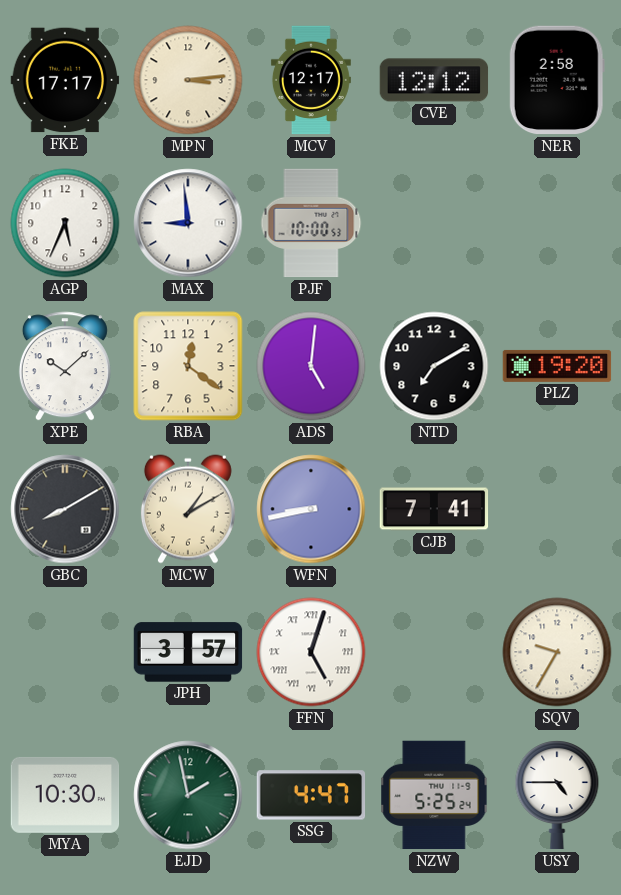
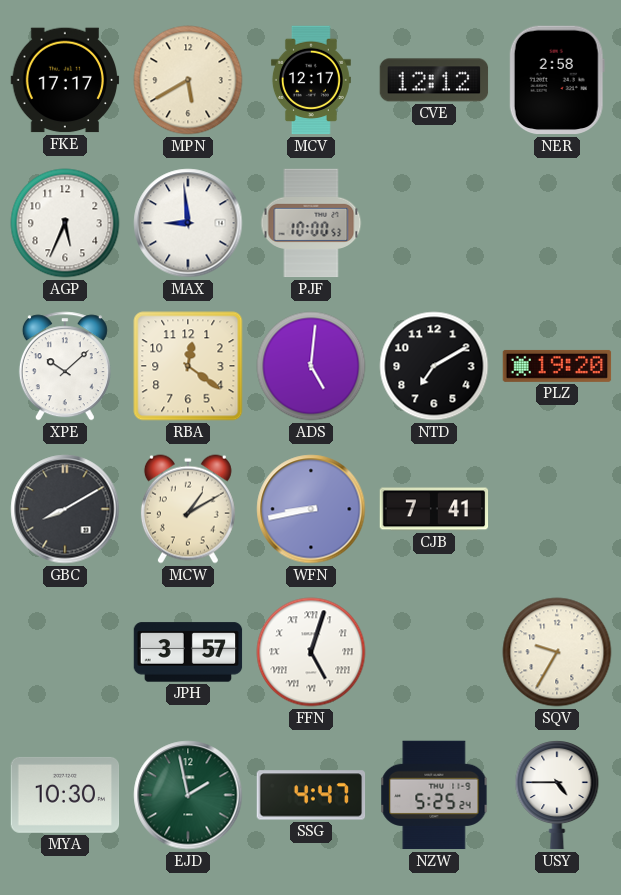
MPN: 3:14 -> 5:40 (188, 80)
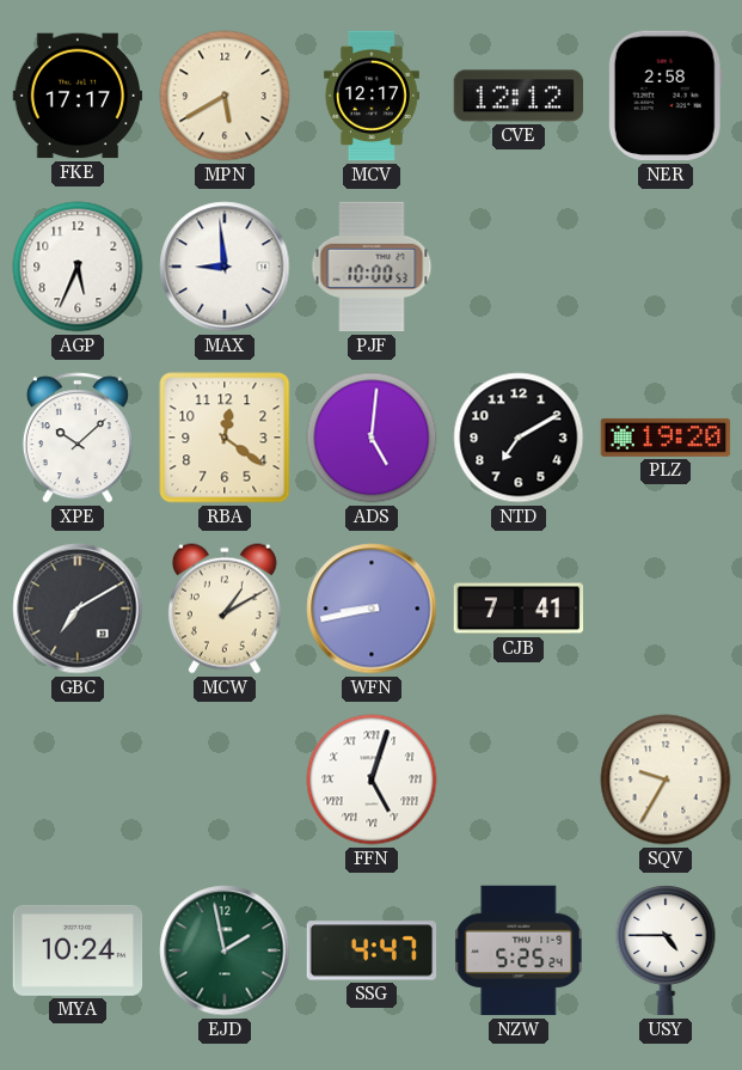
GBC: 8:10 -> 7:10 (78, 609)
JPH: 3:57 -> none (188, 652)
MYA: 10:30 -> 10:24 (78, 950)
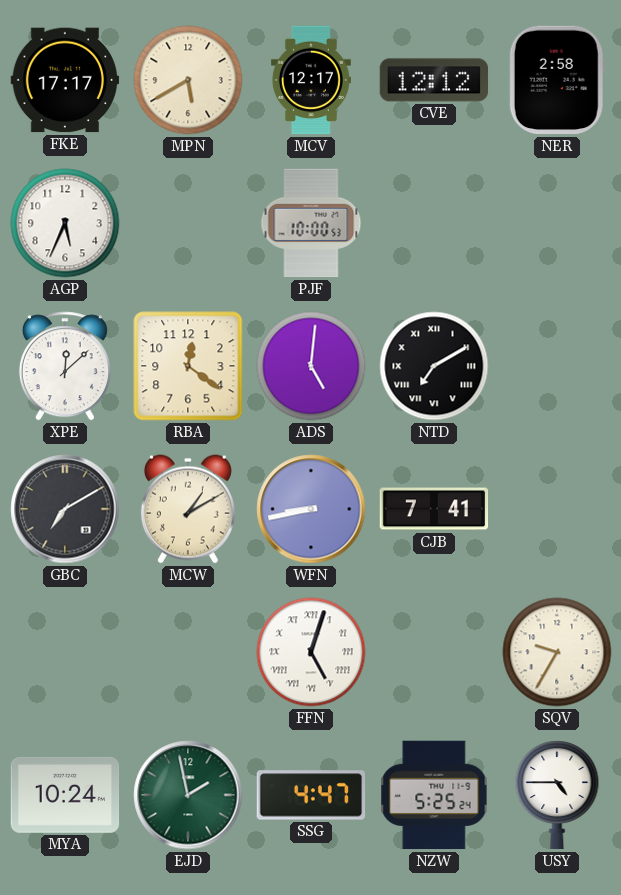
MAX: 8:59 -> none (225, 267)
XPE: 10:08 -> 12:08 (65, 366)
NTD numerals: Arabic -> Roman (434, 366)
PLZ: 19:20 -> none (666, 438)
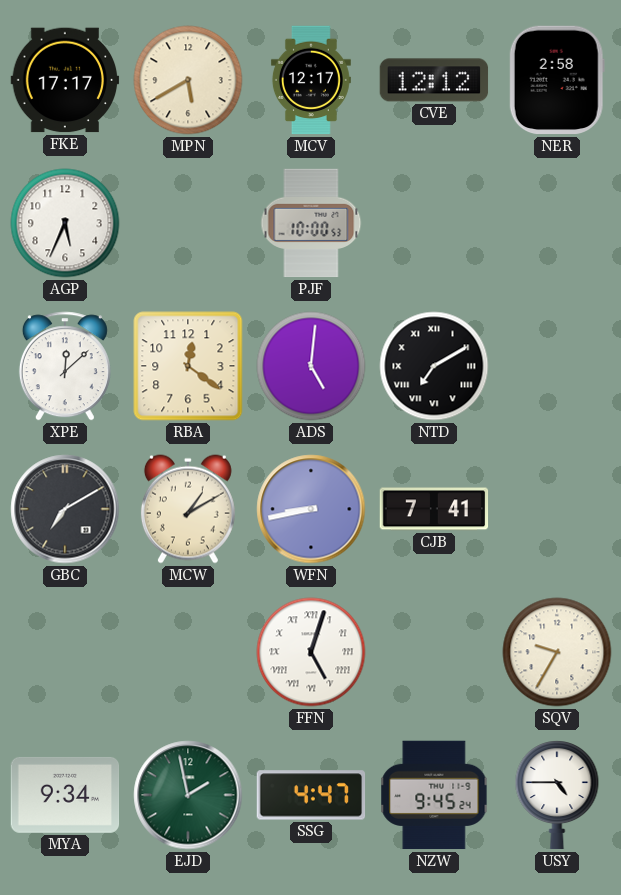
MYA: 10:24 -> 9:34 (65, 795)
NZW: 5:25 -> 9:45 (434, 795)
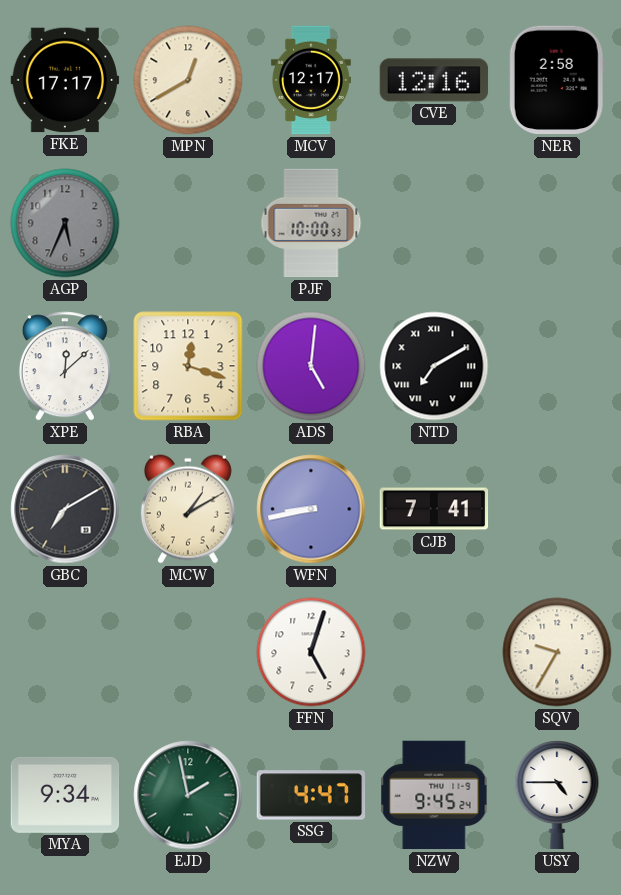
MPN: 5:40 -> 12:40 (188, 80)
CVE: 12:12 -> 12:16 (434, 80)
AGP dial: white -> grey (65, 223)
RBA: 12:21 -> 12:18 (188, 366)
FFN numerals: Roman -> Arabic (311, 652)
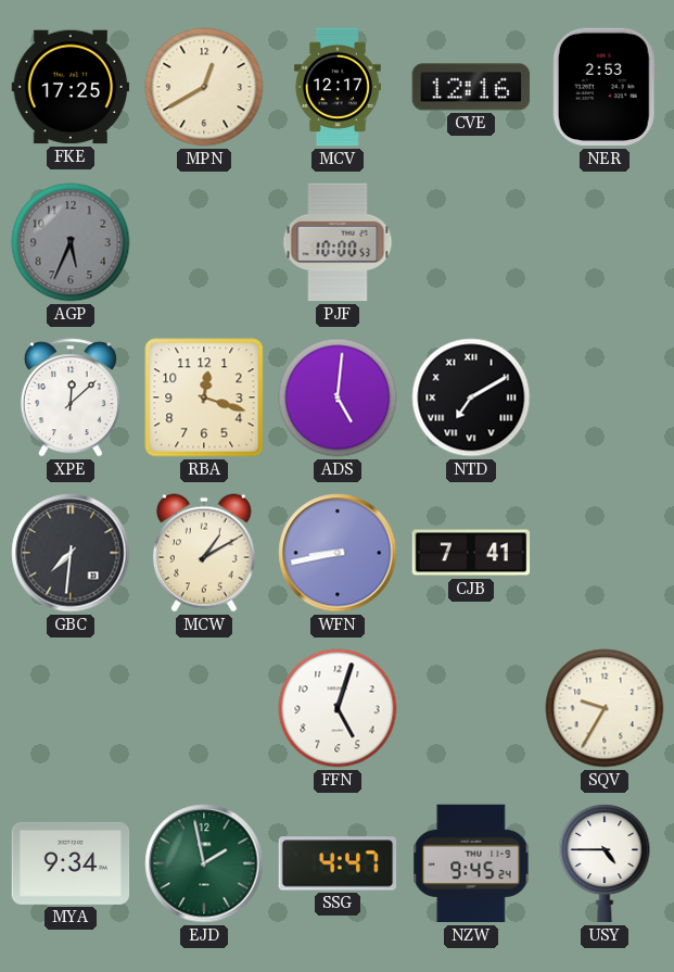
FKE: 17:17 -> 17:25 (71, 87)
NER: 2:58 -> 2:53 (605, 87)
GBC: 7:10 -> 7:31 (71, 553)
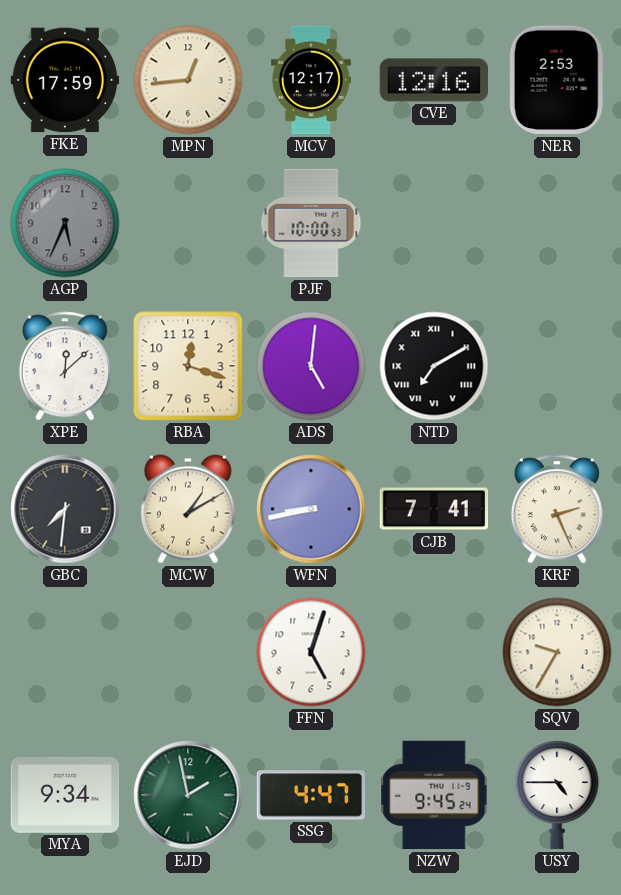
FKE: 17:25 -> 17:59 (65, 80)
MPN: 12:40 -> 12:44 (188, 80)
KRF: none -> 2:26 (557, 509)
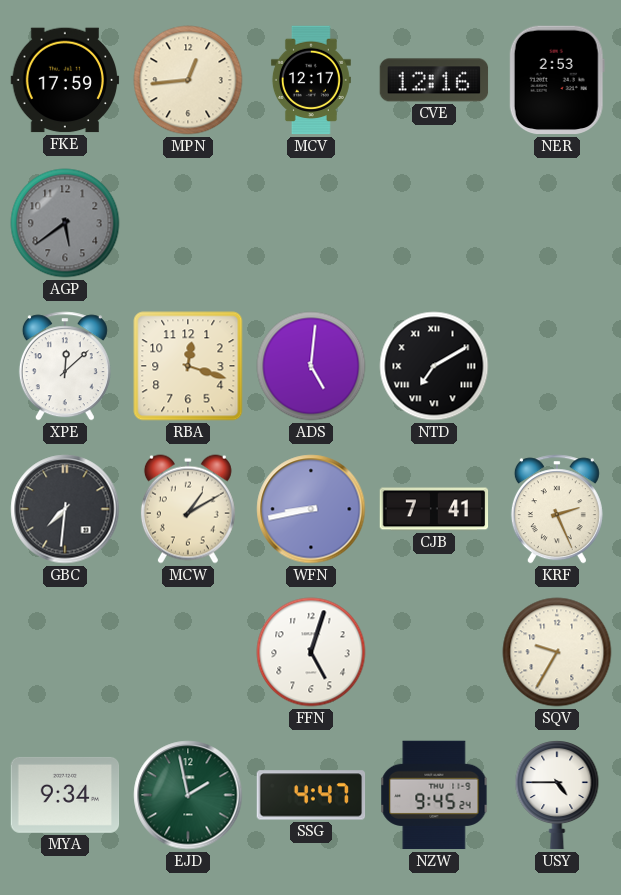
AGP: 5:34 -> 5:39 (65, 223)
PJF: 10:00 -> none (311, 223)
